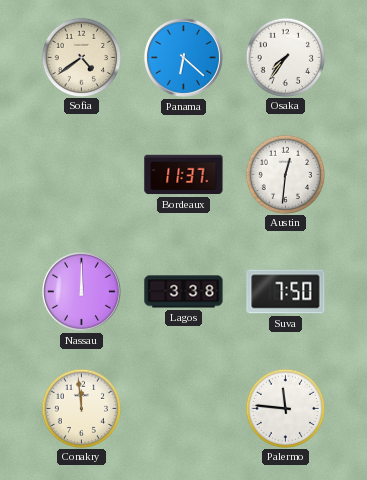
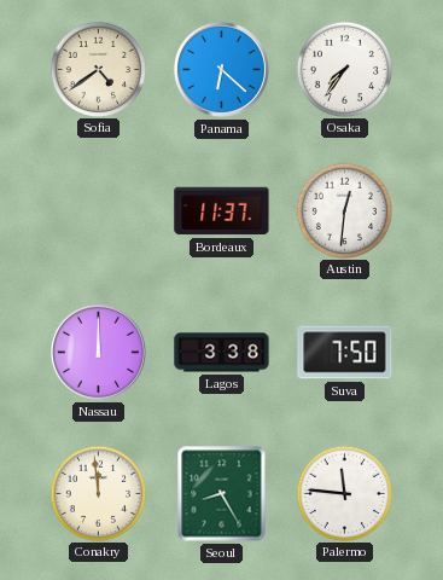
Seoul: none -> 8:25 (222, 494)
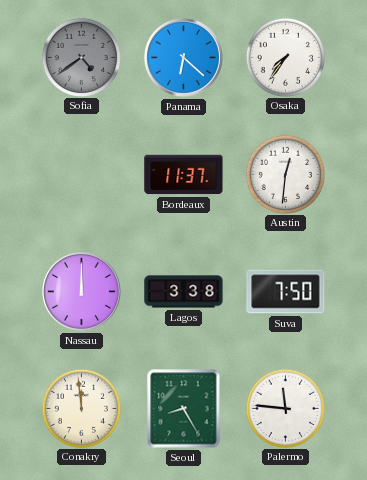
Sofia dial: cream -> grey (81, 57)
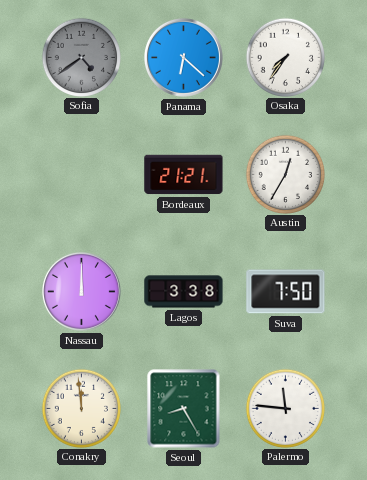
Bordeaux: 11:37 -> 21:21 (184, 175)
Austin: 12:31 -> 12:35 (285, 174)
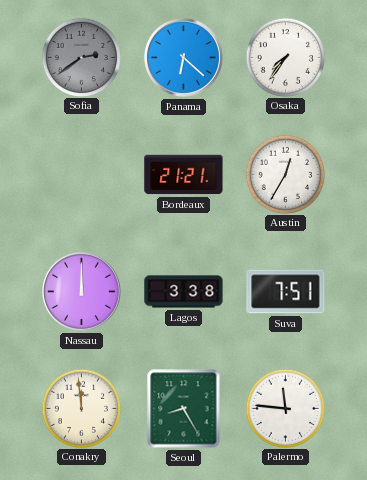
Sofia: 4:39 -> 2:39 (81, 57)
Suva: 7:50 -> 7:51 (286, 292)
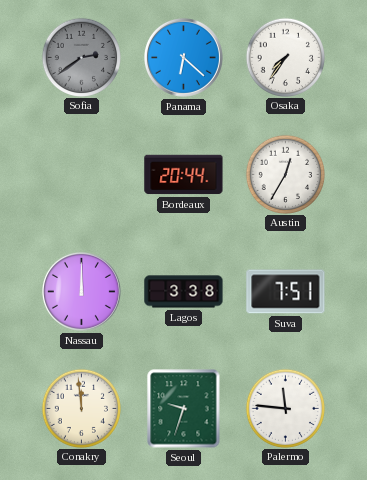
Bordeaux: 21:21 -> 20:44 (184, 175)
Seoul: 8:25 -> 9:33 (184, 409)
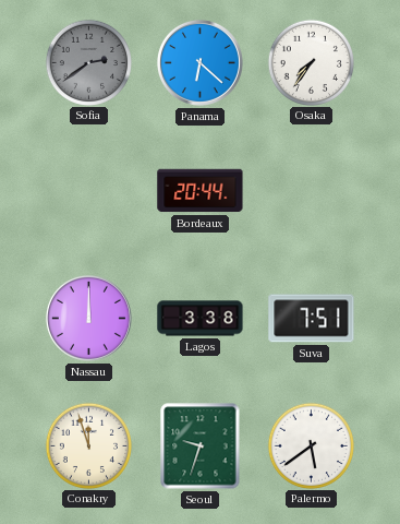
Austin: 12:35 -> none (285, 174)
Conakry: 11:59 -> 11:57 (88, 445)
Palermo: 11:46 -> 5:39 (311, 445)
